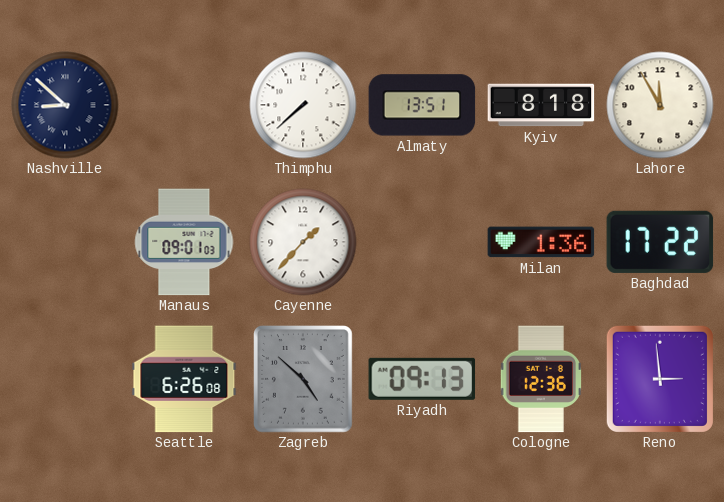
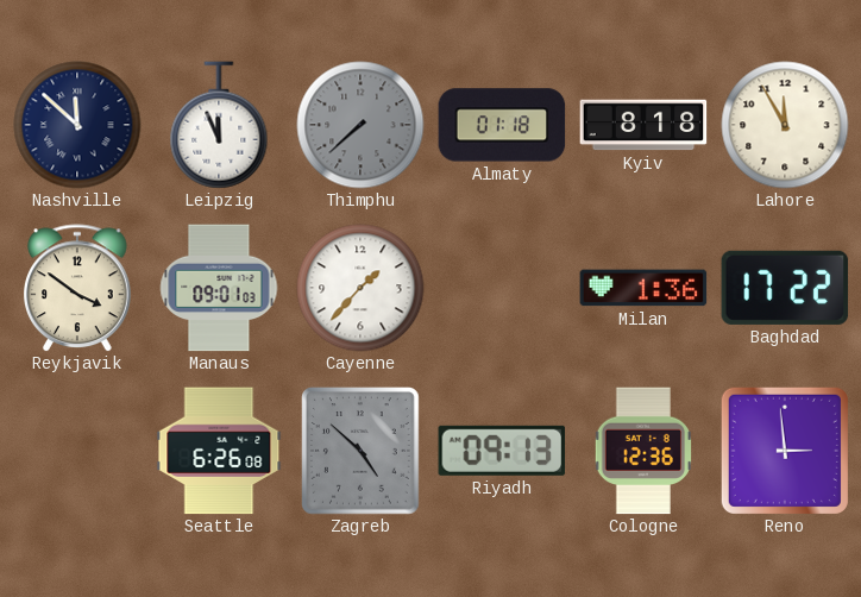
Nashville: 8:52 -> 11:52 (77, 125)
Leipzig: none -> 11:56 (219, 125)
Thimphu dial: white -> grey (360, 125)
Almaty: 13:51 -> 01:18 (502, 125)
Reykjavik: none -> 3:51 (78, 288)
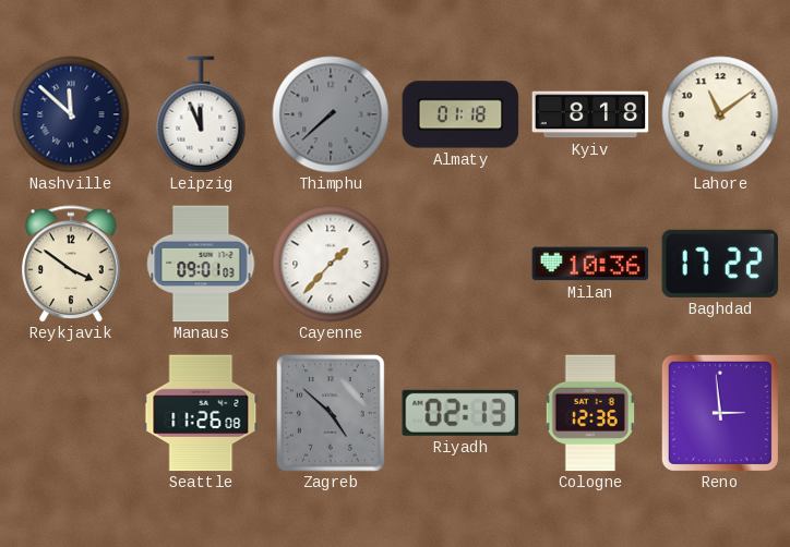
Lahore: 11:55 -> 11:09 (720, 114)
Milan: 1:36 -> 10:36 (590, 264)
Seattle: 6:26 -> 11:26 (201, 413)
Riyadh: 09:13 -> 02:13 (460, 413)
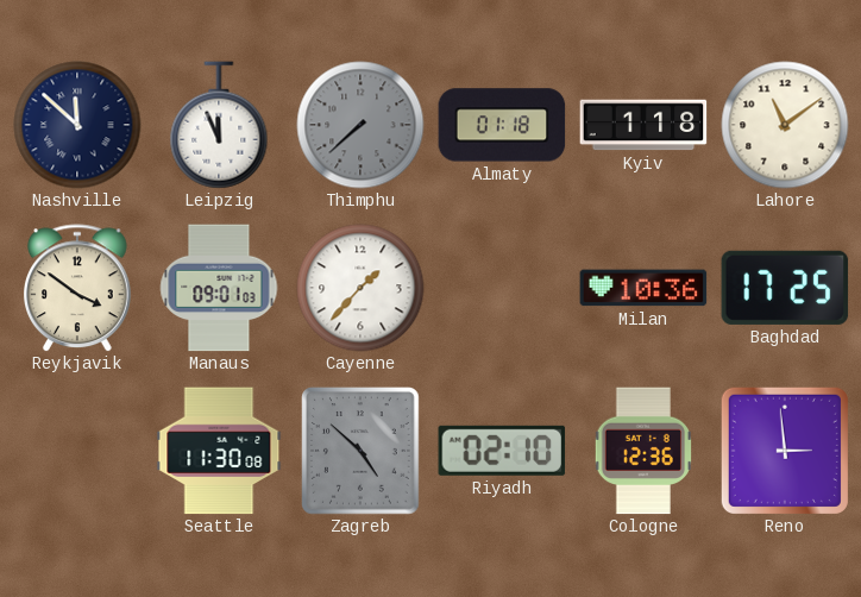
Kyiv: 8:18 -> 1:18 (643, 125)
Baghdad: 17:22 -> 17:25 (785, 288)
Seattle: 11:26 -> 11:30 (219, 451)
Riyadh: 02:13 -> 02:10 (502, 451)
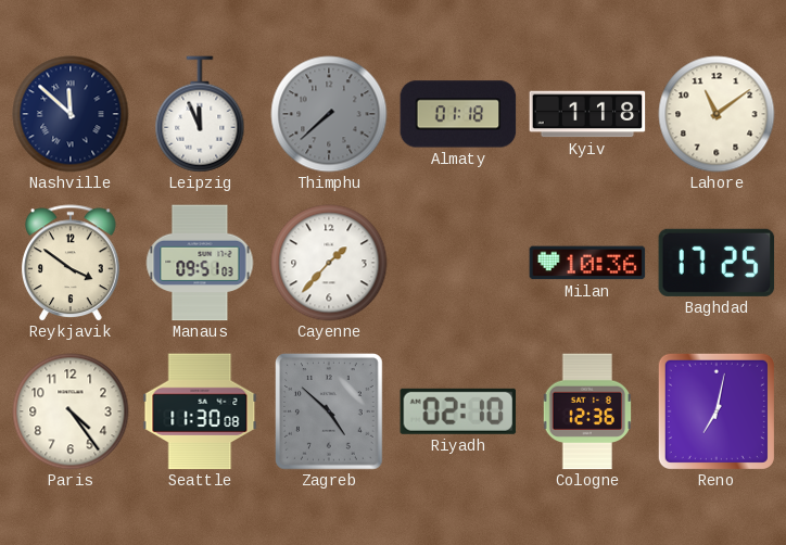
Manaus: 09:01 -> 09:51 (200, 263)
Paris: none -> 4:24 (71, 411)
Reno: 2:59 -> 7:02 (717, 411)
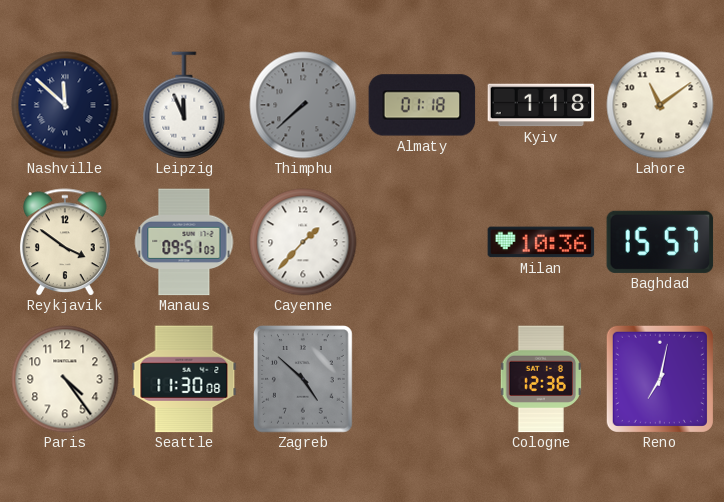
Baghdad: 17:25 -> 15:57 (660, 242)
Riyadh: 02:10 -> none (458, 411)
